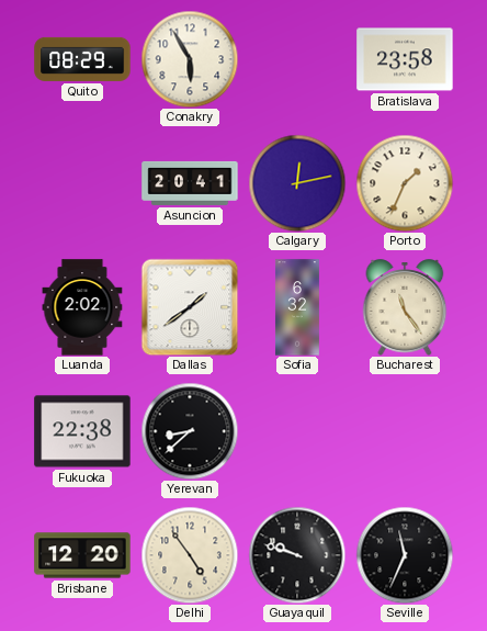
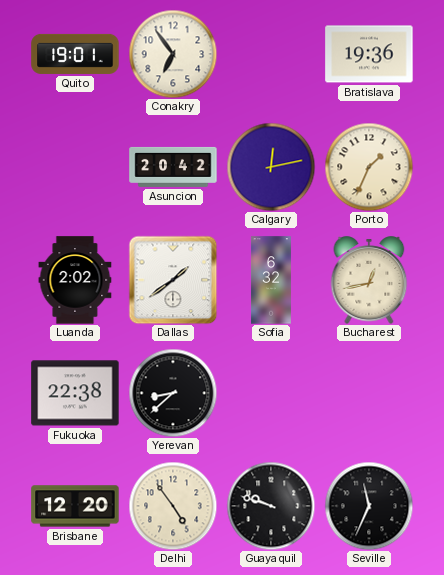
Quito: 08:29 -> 19:01 (75, 54)
Conakry: 5:55 -> 6:54 (173, 54)
Bratislava: 23:58 -> 19:36 (369, 54)
Asuncion: 20:41 -> 20:42 (173, 167)
Bucharest: 11:24 -> 12:43 (369, 280)
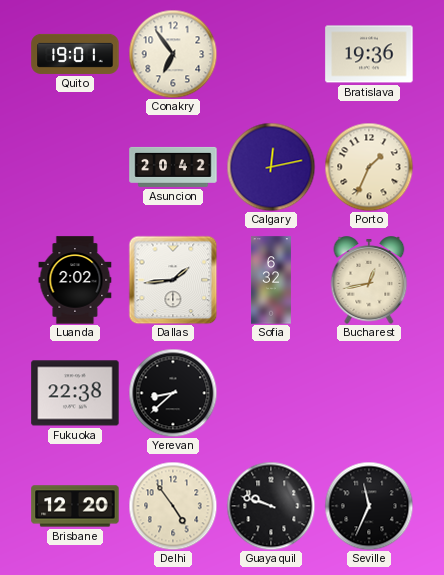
Dallas: 1:39 -> 1:44 (173, 280)
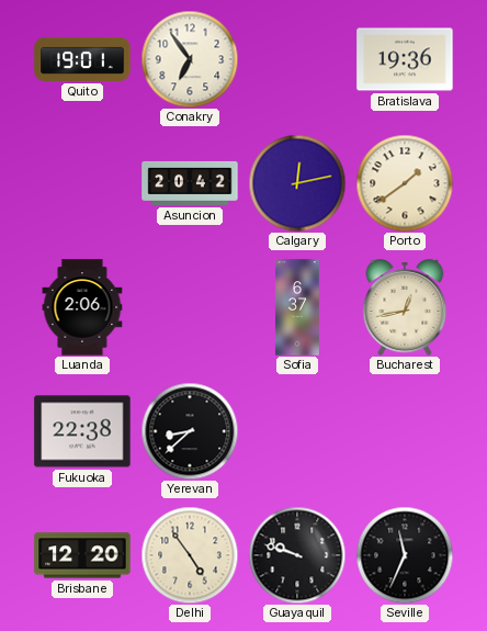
Porto: 1:34 -> 1:39 (405, 183)
Luanda: 2:02 -> 2:06 (82, 307)
Dallas: 1:44 -> none (173, 280)
Sofia: 6:32 -> 6:37 (297, 307)
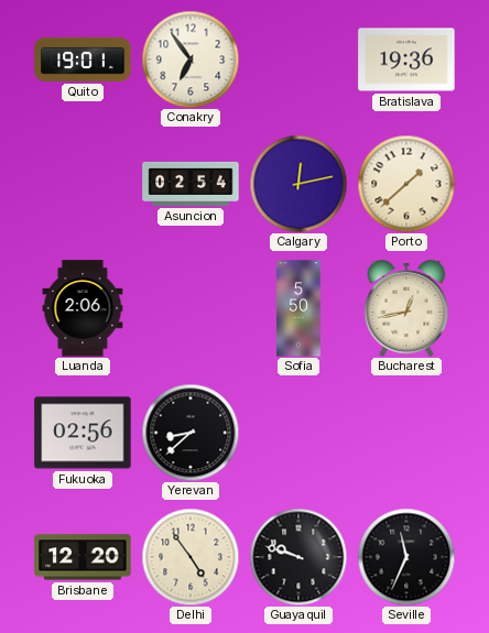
Asuncion: 20:42 -> 02:54 (191, 184)
Porto: 1:39 -> 1:38 (406, 184)
Sofia: 6:37 -> 5:50 (298, 308)
Fukuoka: 22:38 -> 02:56 (83, 433)
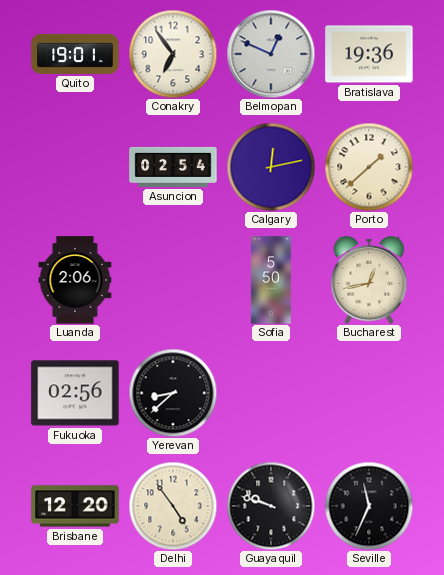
Belmopan: none -> 12:49 (271, 54)
